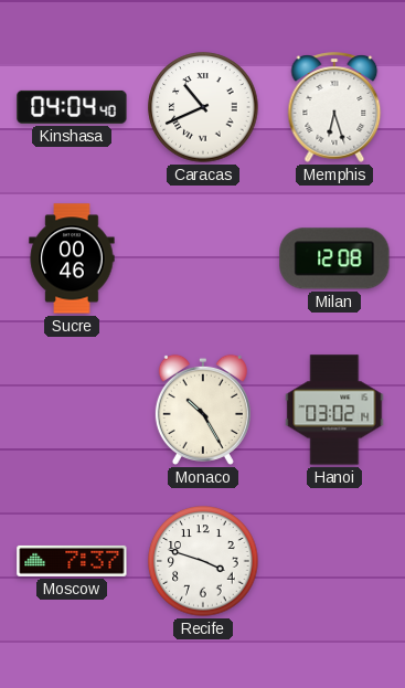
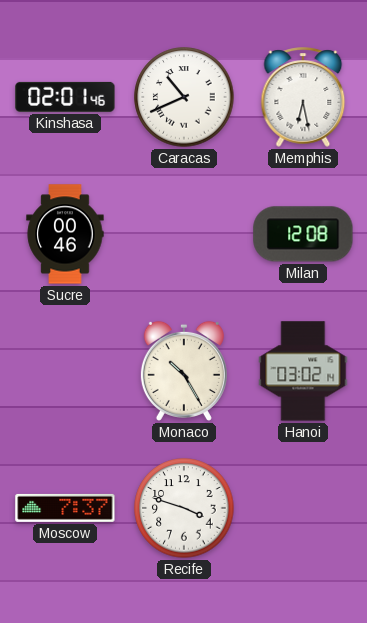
Kinshasa: 04:04 -> 02:01 (65, 97)
Memphis: 6:27 -> 6:28 (303, 97)
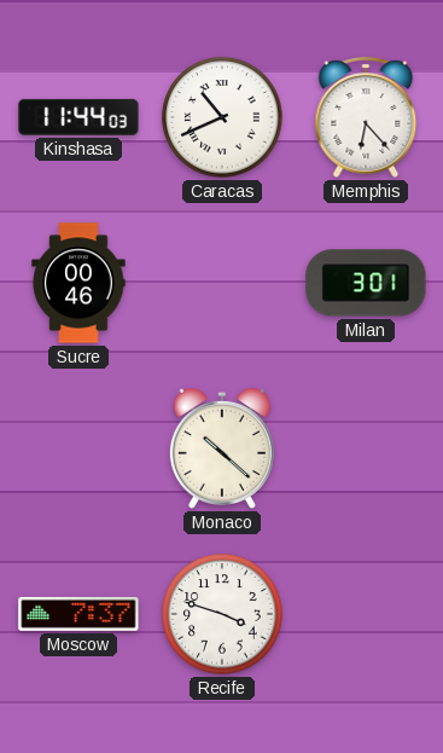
Kinshasa: 02:01 -> 11:44 (78, 117)
Memphis: 6:28 -> 6:23 (366, 117)
Milan: 12:08 -> 3:01 (366, 283)
Monaco: 10:25 -> 10:22 (222, 448)
Hanoi: 03:02 -> none (303, 371)
